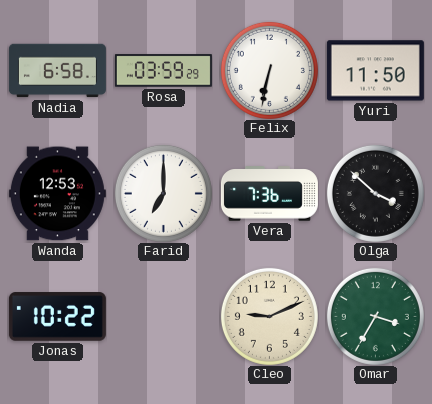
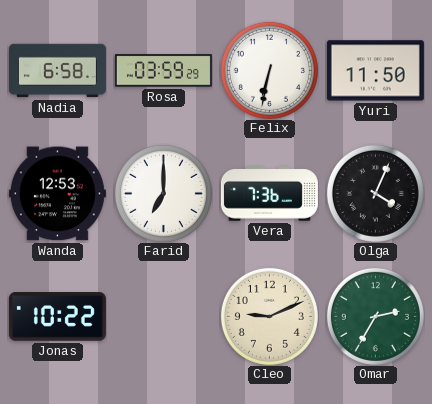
Olga: 3:52 -> 4:04 (375, 193)
Omar: 3:35 -> 2:35 (375, 316)
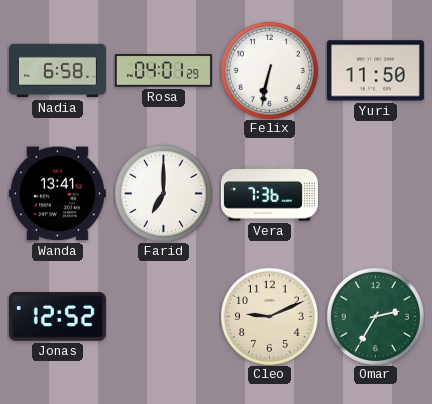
Rosa: 03:59 -> 04:01 (163, 71)
Wanda: 12:53 -> 13:41 (57, 194)
Olga: 4:04 -> none (375, 193)
Jonas: 10:22 -> 12:52 (57, 317)
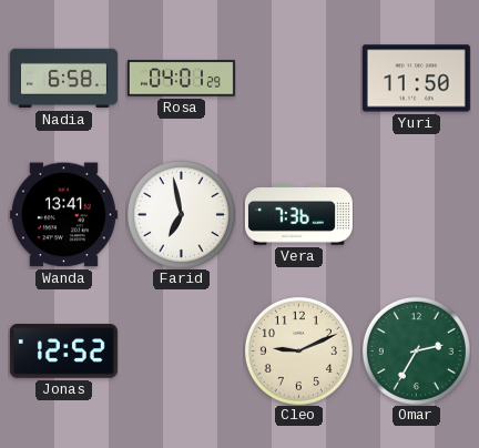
Felix: 6:32 -> none (269, 70)
Farid: 7:00 -> 6:58 (181, 214)
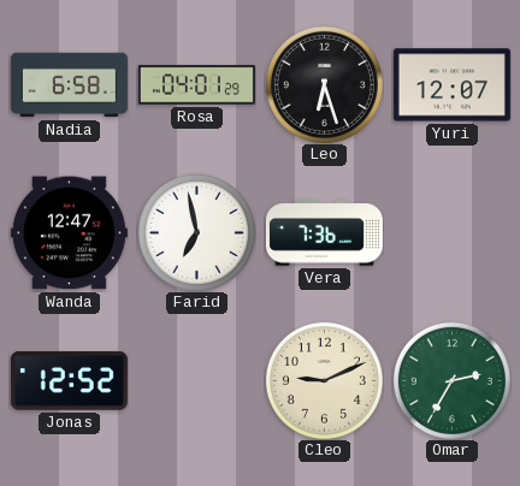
Leo: none -> 6:27 (324, 84)
Yuri: 11:50 -> 12:07 (451, 85)
Wanda: 13:41 -> 12:47 (69, 233)
